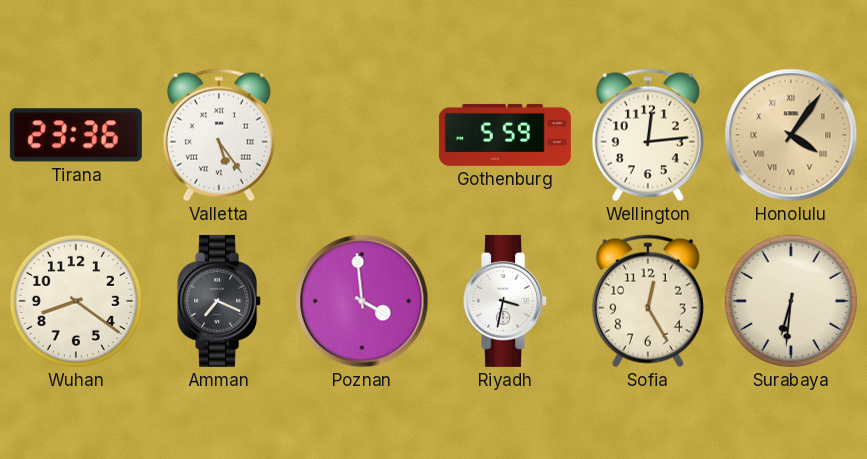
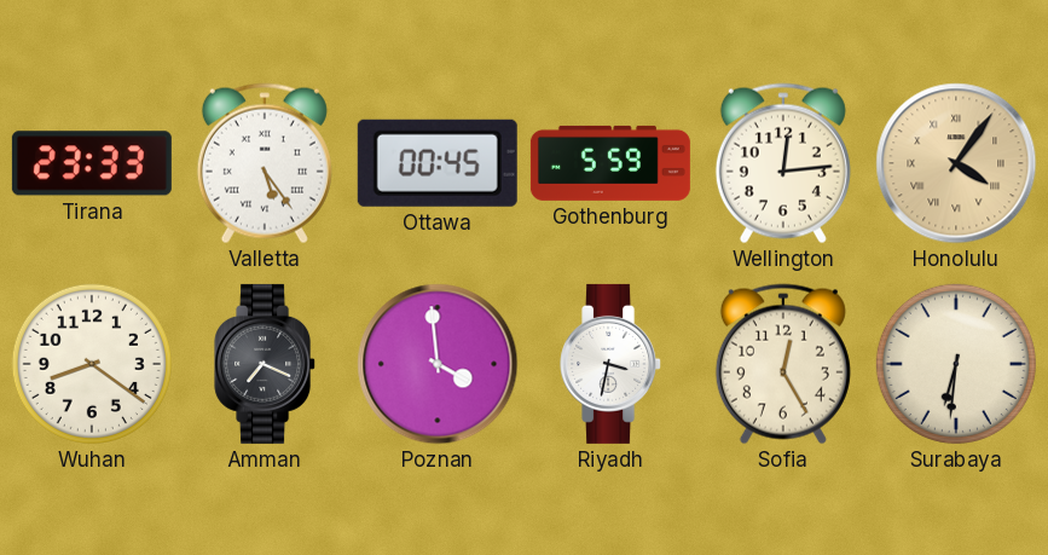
Tirana: 23:36 -> 23:33 (92, 163)
Ottawa: none -> 00:45 (438, 163)
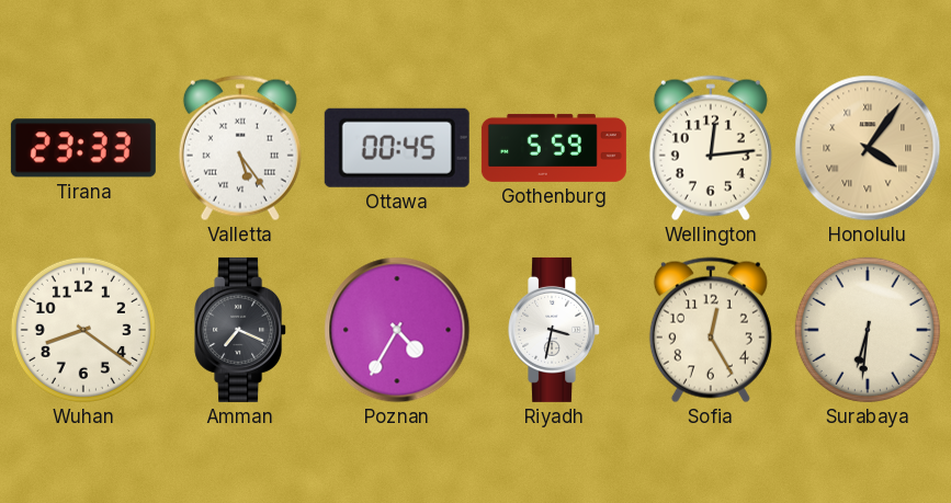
Poznan: 3:59 -> 4:35 (397, 330)
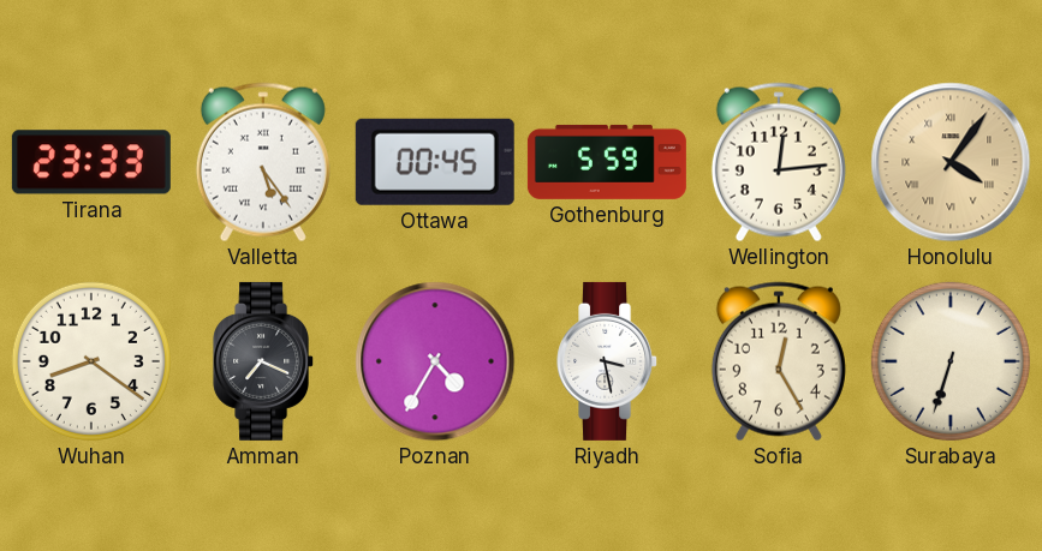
Riyadh: 3:32 -> 3:28 (608, 361)
Surabaya: 6:31 -> 6:33 (951, 361)
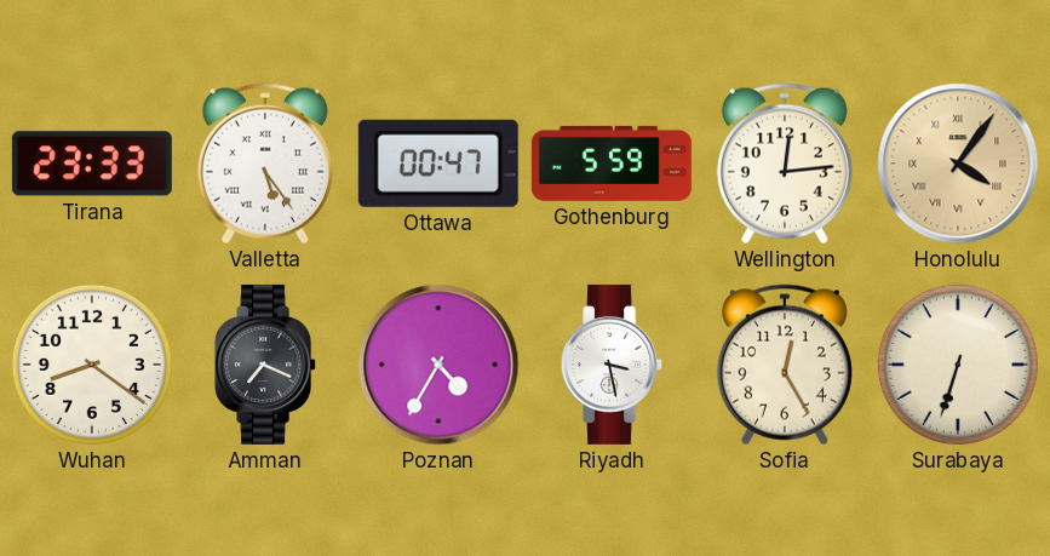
Ottawa: 00:45 -> 00:47 (438, 164)
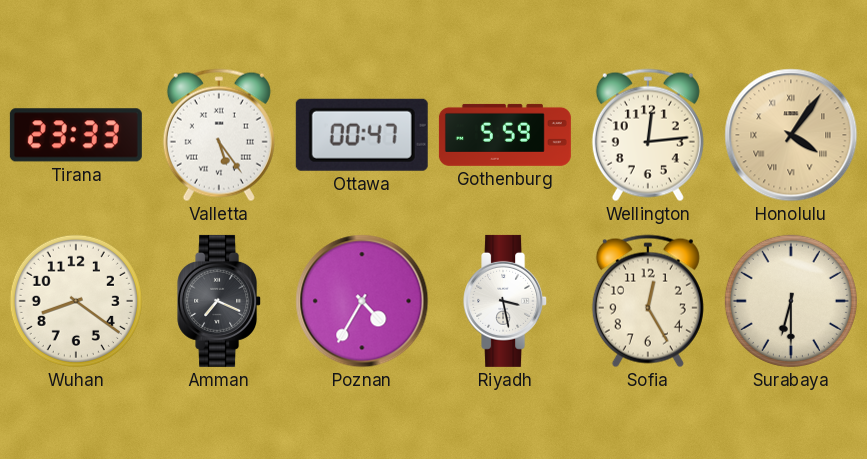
Surabaya: 6:33 -> 6:30 (791, 301)
